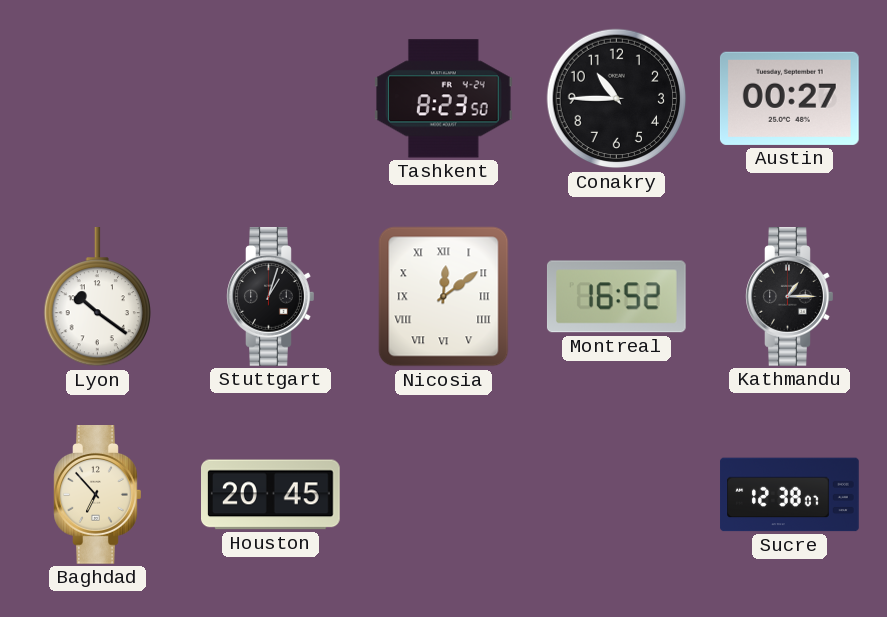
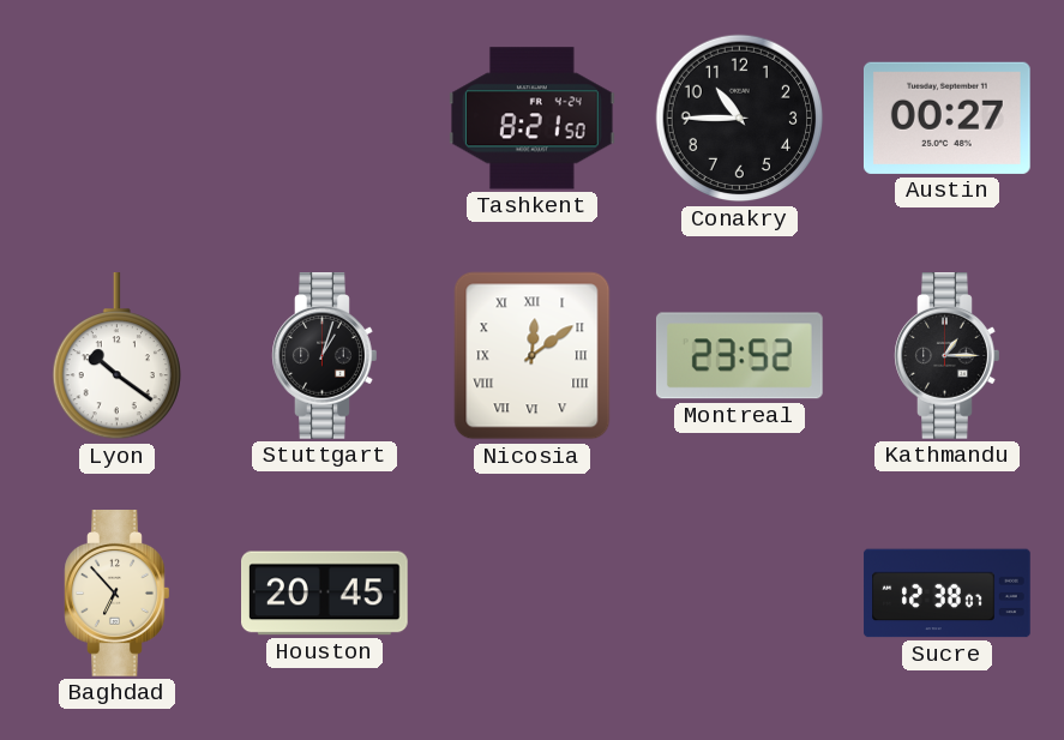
Tashkent: 8:23 -> 8:21 (533, 119)
Montreal: 16:52 -> 23:52 (739, 356)
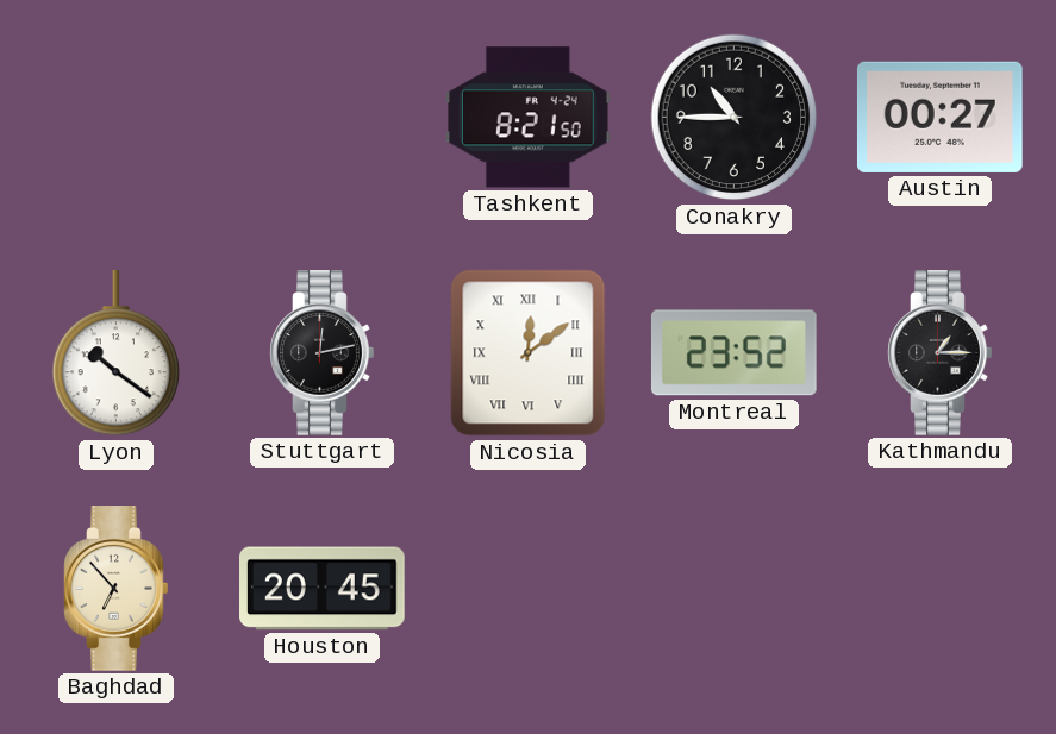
Stuttgart: 1:03 -> 12:13 (323, 353)
Sucre: 12:38 -> none (948, 594)
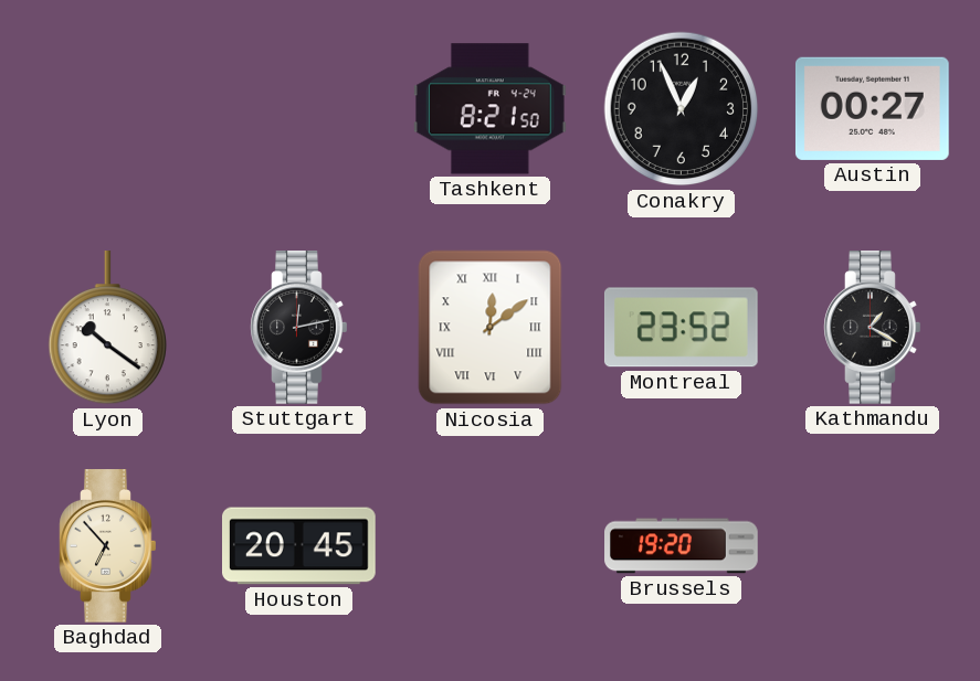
Conakry: 10:45 -> 12:56 (682, 109)
Kathmandu: 1:15 -> 1:20 (873, 328)
Brussels: none -> 19:20 (682, 546)
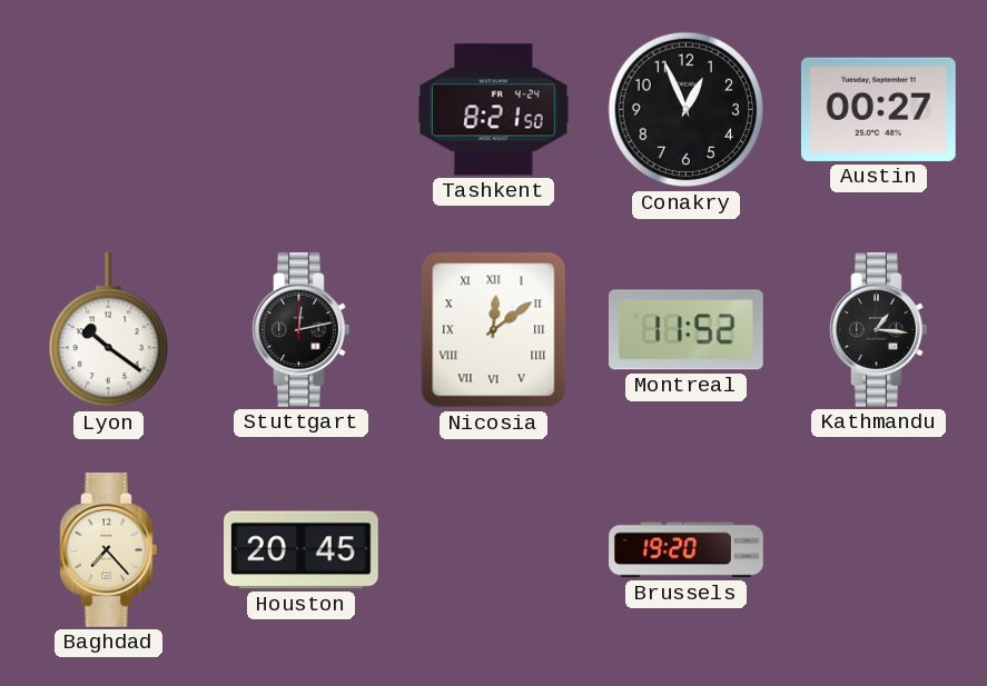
Montreal: 23:52 -> 11:52 (685, 330)
Kathmandu: 1:20 -> 1:16 (879, 330)
Baghdad: 6:53 -> 7:23 (109, 550)
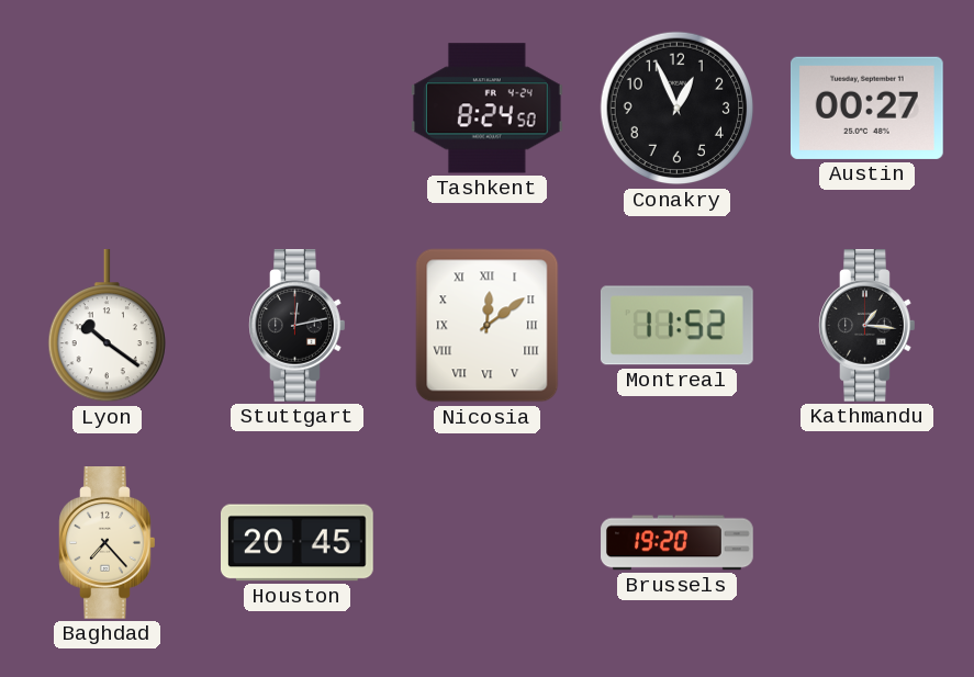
Tashkent: 8:21 -> 8:24 (488, 109)
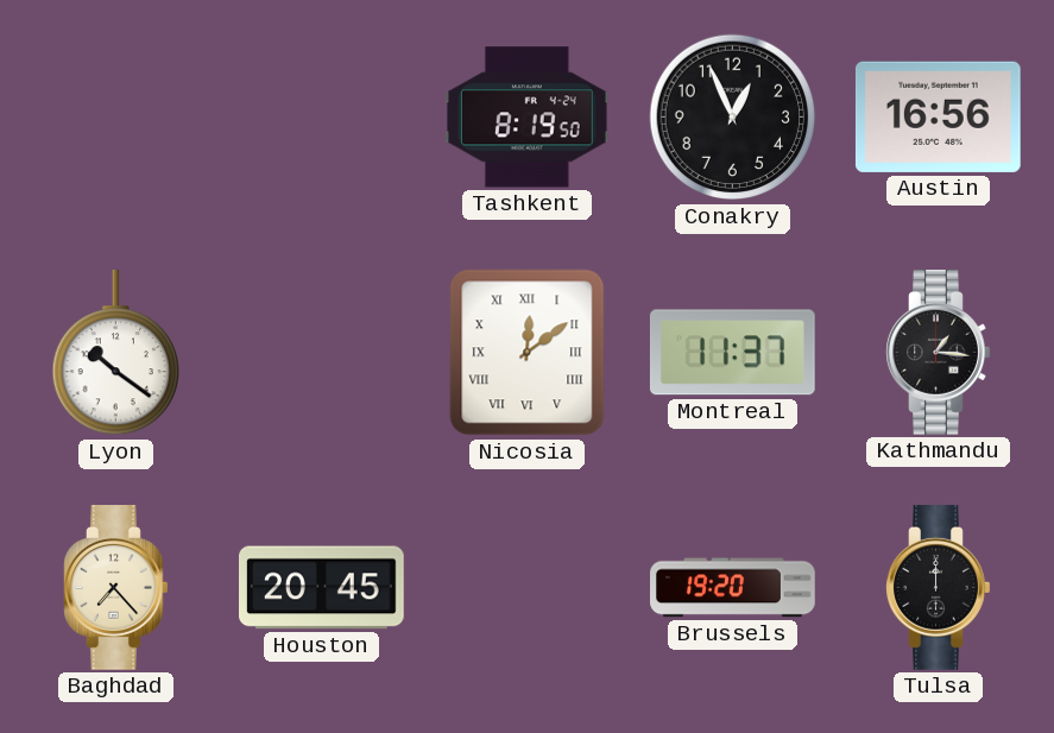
Tashkent: 8:24 -> 8:19 (528, 118)
Austin: 00:27 -> 16:56 (938, 116)
Stuttgart: 12:13 -> none (298, 326)
Montreal: 11:52 -> 11:37 (732, 353)
Tulsa: none -> 12:00 (939, 588)
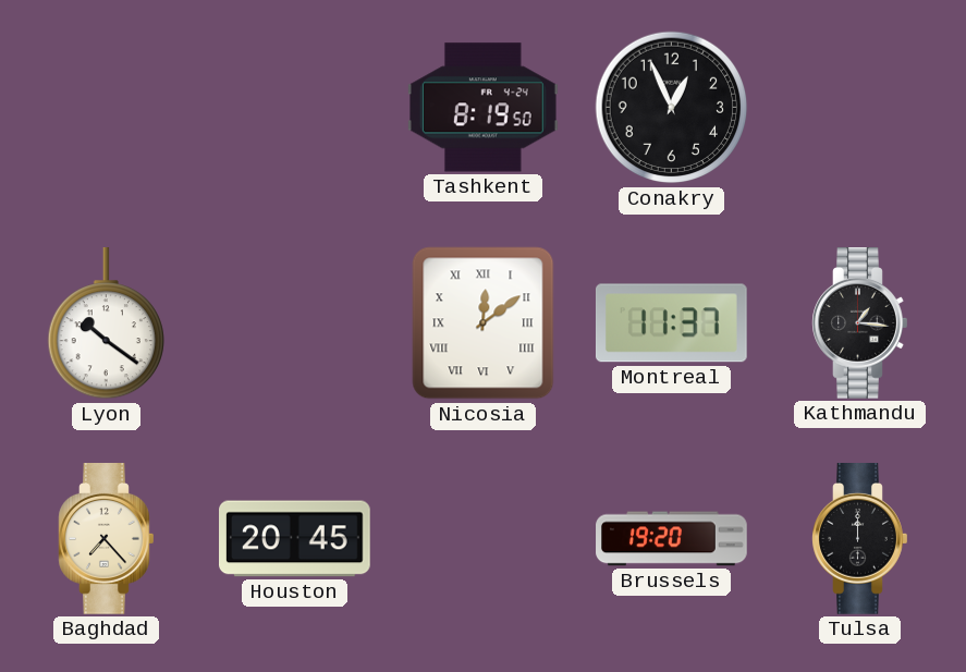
Austin: 16:56 -> none (938, 116)
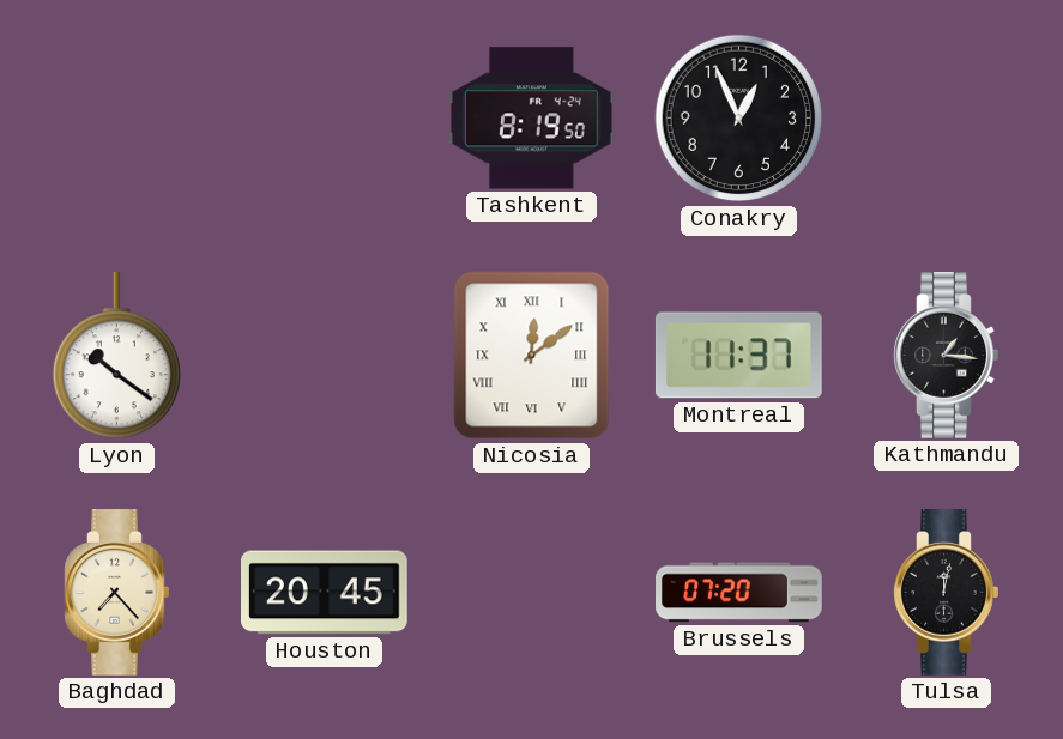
Brussels: 19:20 -> 07:20 (739, 593)
Tulsa: 12:00 -> 12:02 (947, 593)
